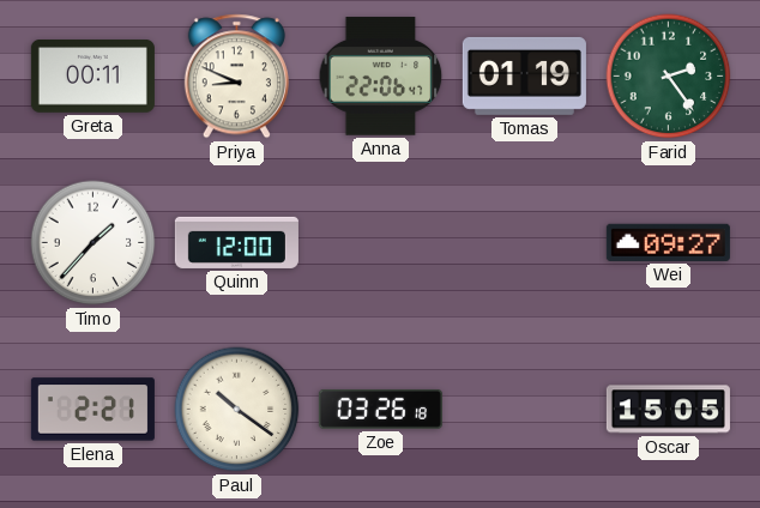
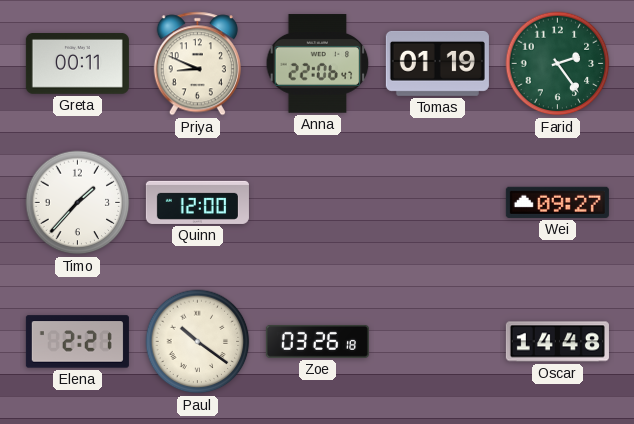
Oscar: 15:05 -> 14:48 (557, 342)
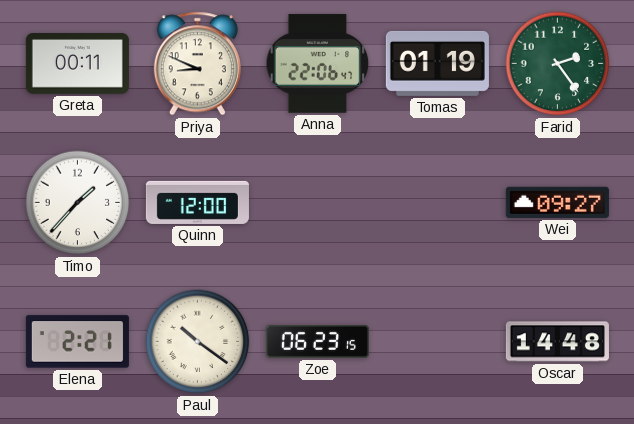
Zoe: 03:26 -> 06:23 (317, 341)
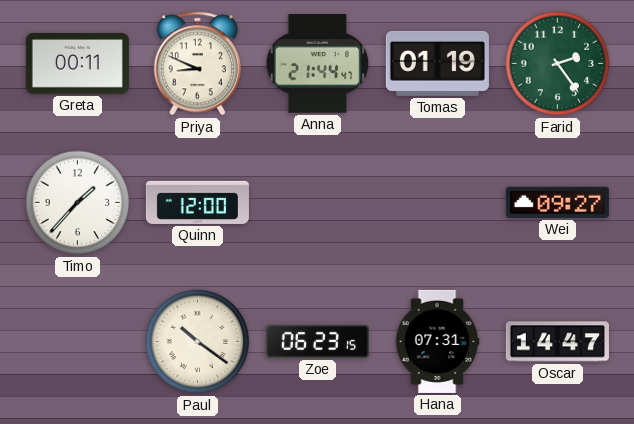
Anna: 22:06 -> 21:44 (318, 64)
Elena: 2:21 -> none (77, 342)
Hana: none -> 07:31 (437, 341)
Oscar: 14:48 -> 14:47 (557, 342)
